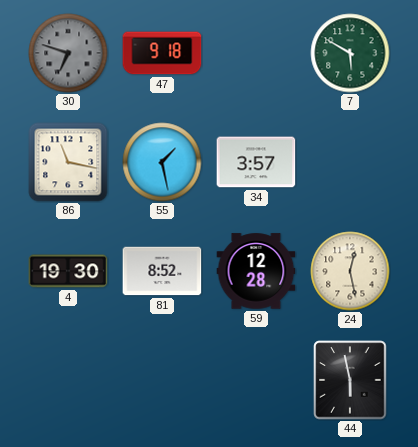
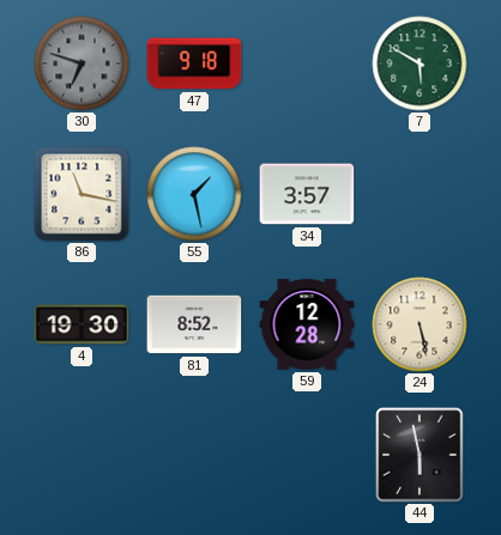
24: 12:28 -> 5:28 (419, 324)
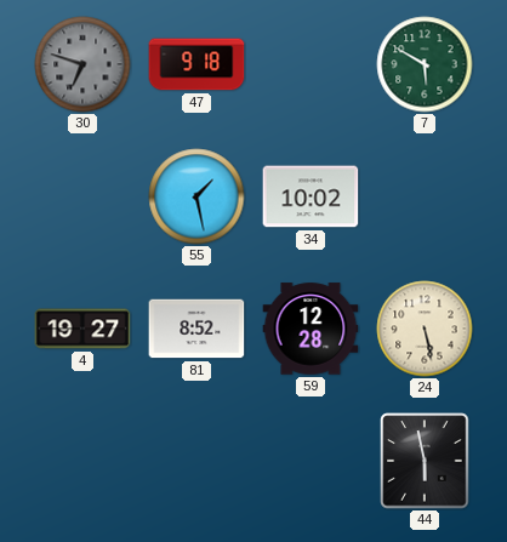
86: 11:17 -> none (82, 194)
34: 3:57 -> 10:02 (311, 196)
4: 19:30 -> 19:27 (82, 329)
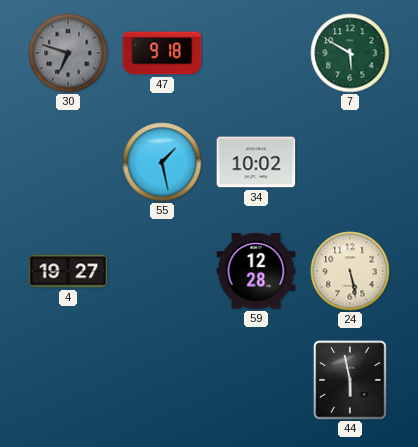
81: 8:52 -> none (196, 329)
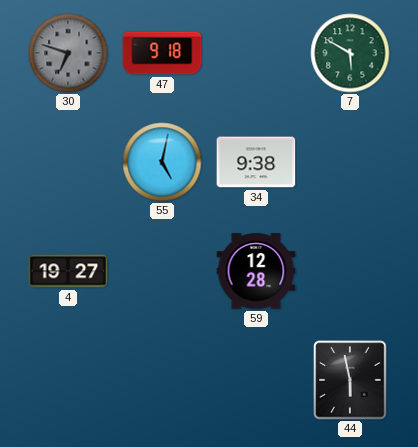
55: 1:28 -> 5:02 (162, 162)
34: 10:02 -> 9:38 (256, 162)
24: 5:28 -> none (350, 271)
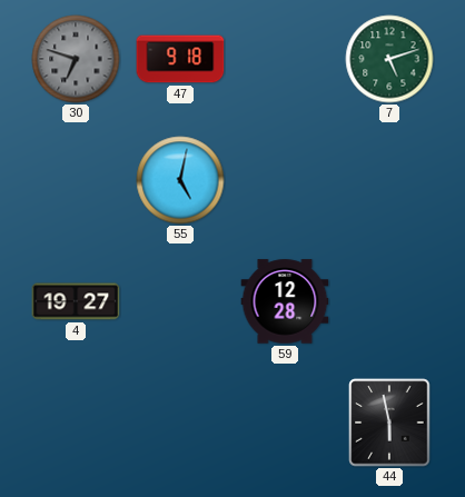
7: 5:50 -> 5:12 (389, 59)
34: 9:38 -> none (256, 162)
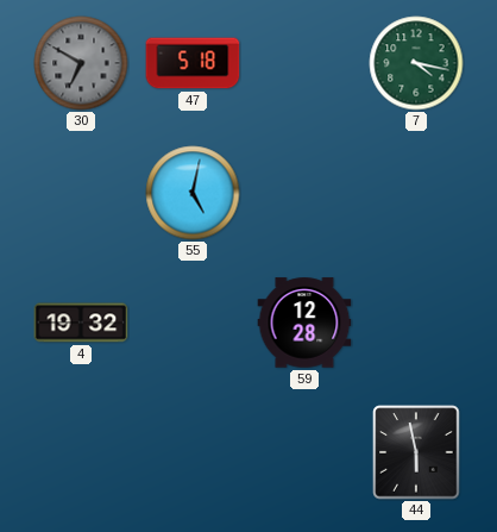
30: 6:48 -> 6:50 (81, 63)
47: 9:18 -> 5:18 (193, 63)
7: 5:12 -> 4:17 (416, 63)
4: 19:27 -> 19:32 (81, 323)
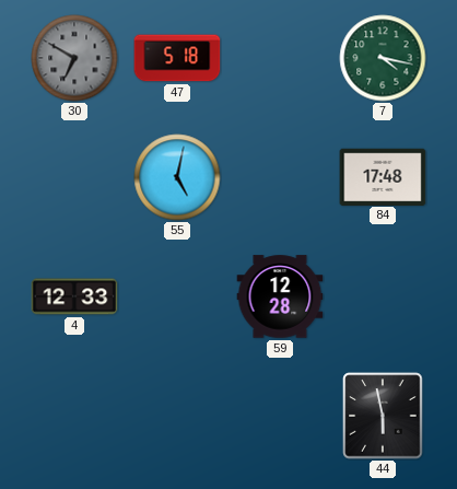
84: none -> 17:48 (383, 176)
4: 19:32 -> 12:33 (74, 296)
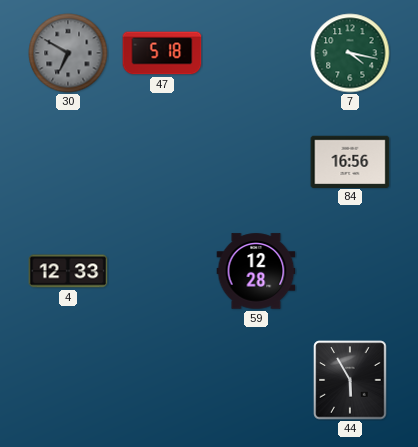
55: 5:02 -> none (177, 177)
84: 17:48 -> 16:56 (350, 161)
44: 5:58 -> 5:55 (350, 380)
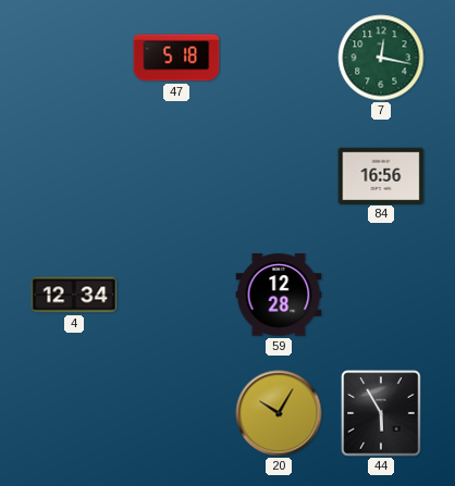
30: 6:50 -> none (68, 53)
7: 4:17 -> 12:17 (381, 58)
4: 12:33 -> 12:34 (74, 295)
20: none -> 10:05 (279, 413)
